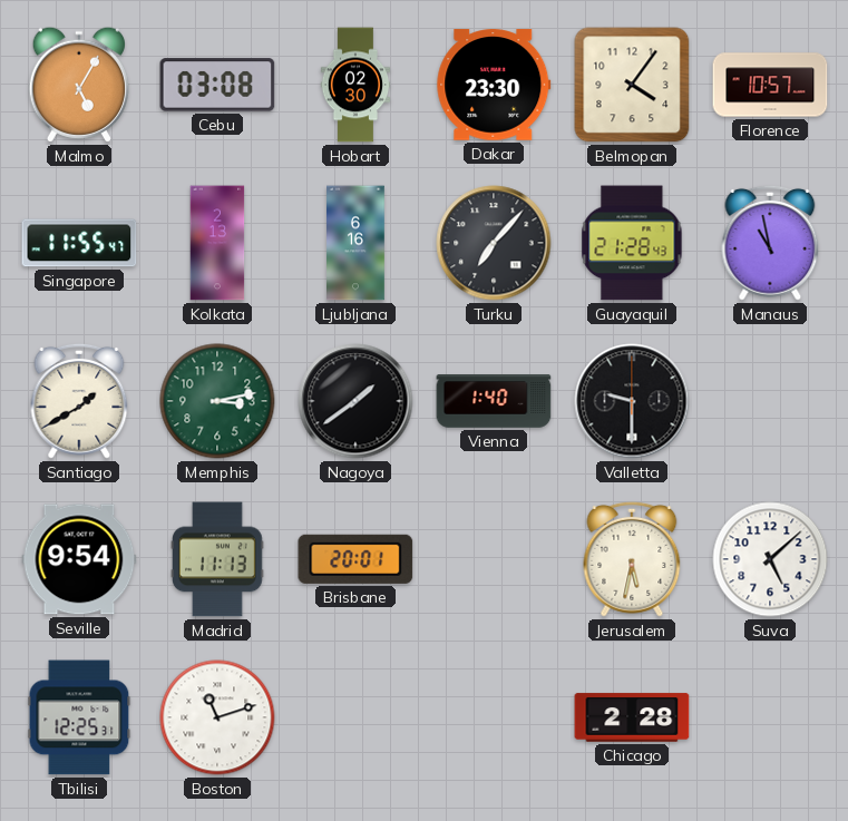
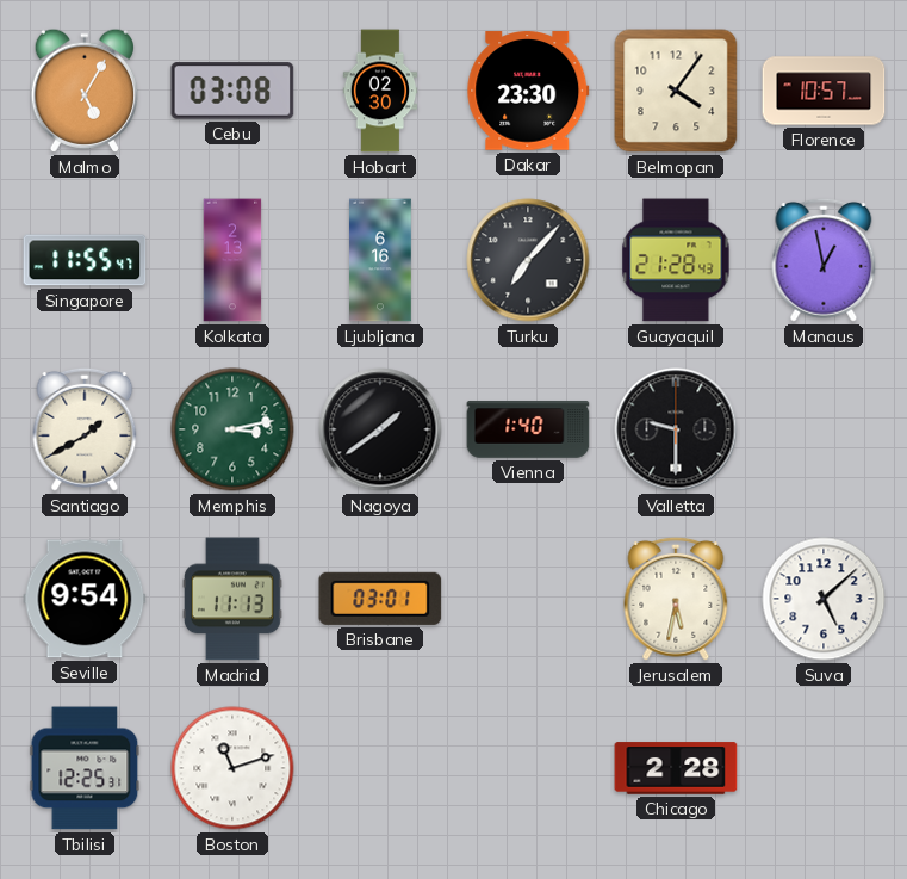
Manaus: 10:58 -> 12:58 (824, 260)
Brisbane: 20:01 -> 03:01 (380, 599)
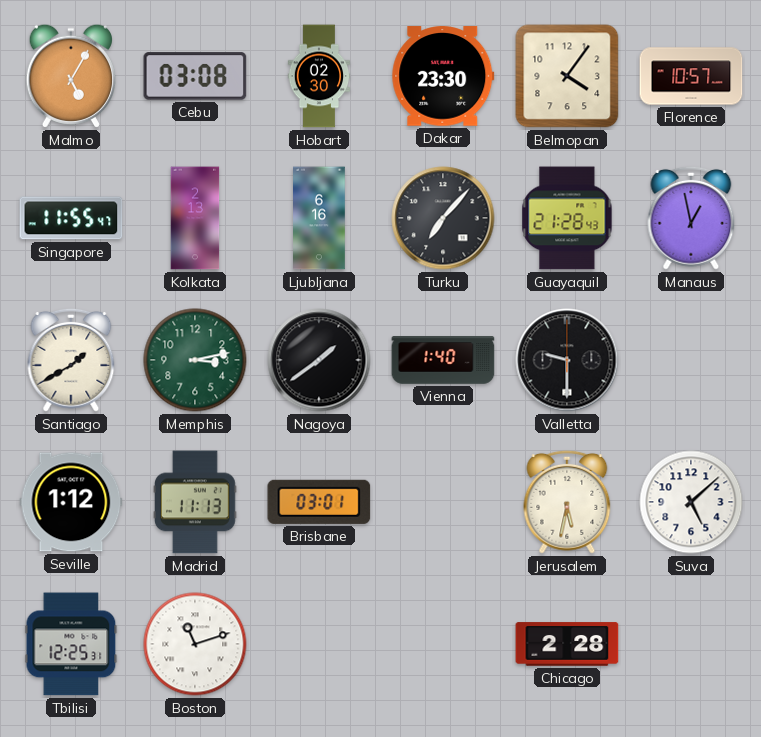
Seville: 9:54 -> 1:12 (71, 502)
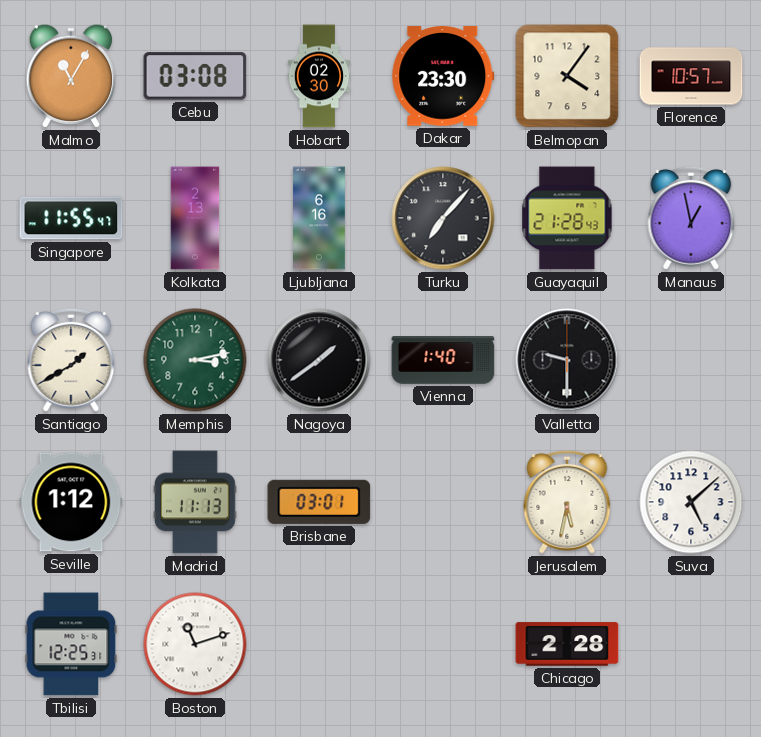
Malmo: 5:05 -> 11:05 (70, 76)
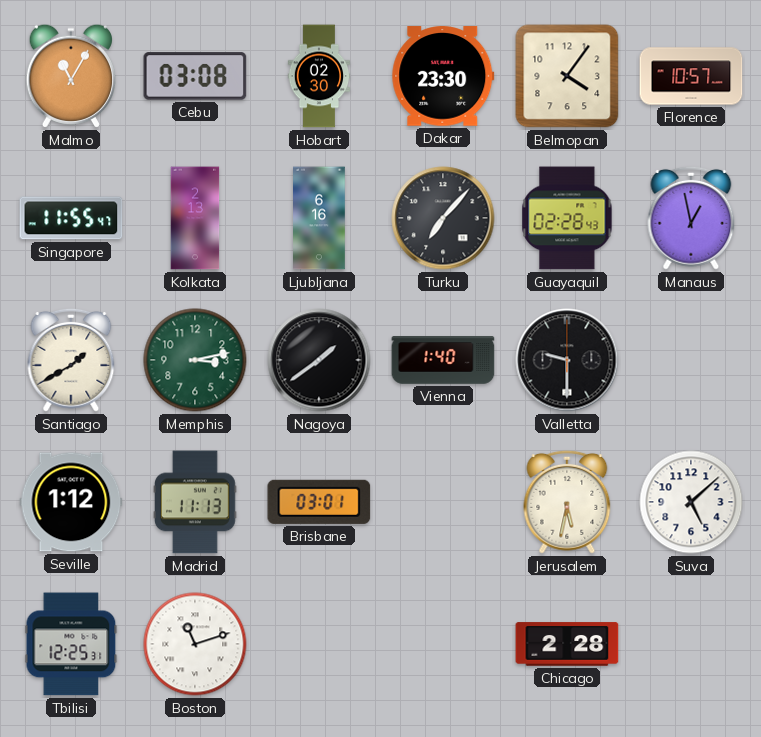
Guayaquil: 21:28 -> 02:28 (567, 218)
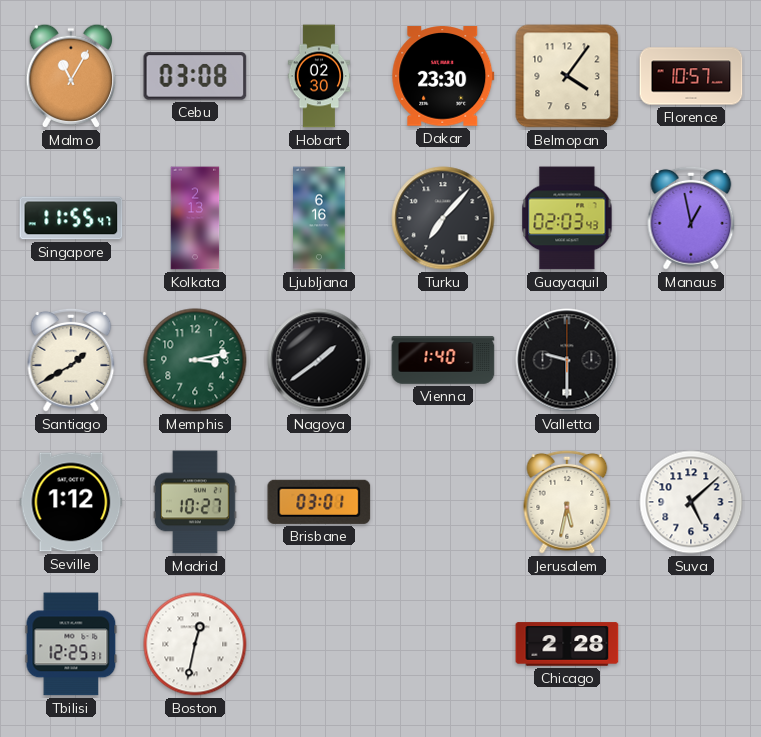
Guayaquil: 02:28 -> 02:03 (567, 218)
Madrid: 11:13 -> 10:27 (196, 502)
Boston: 11:12 -> 12:32 (195, 644)
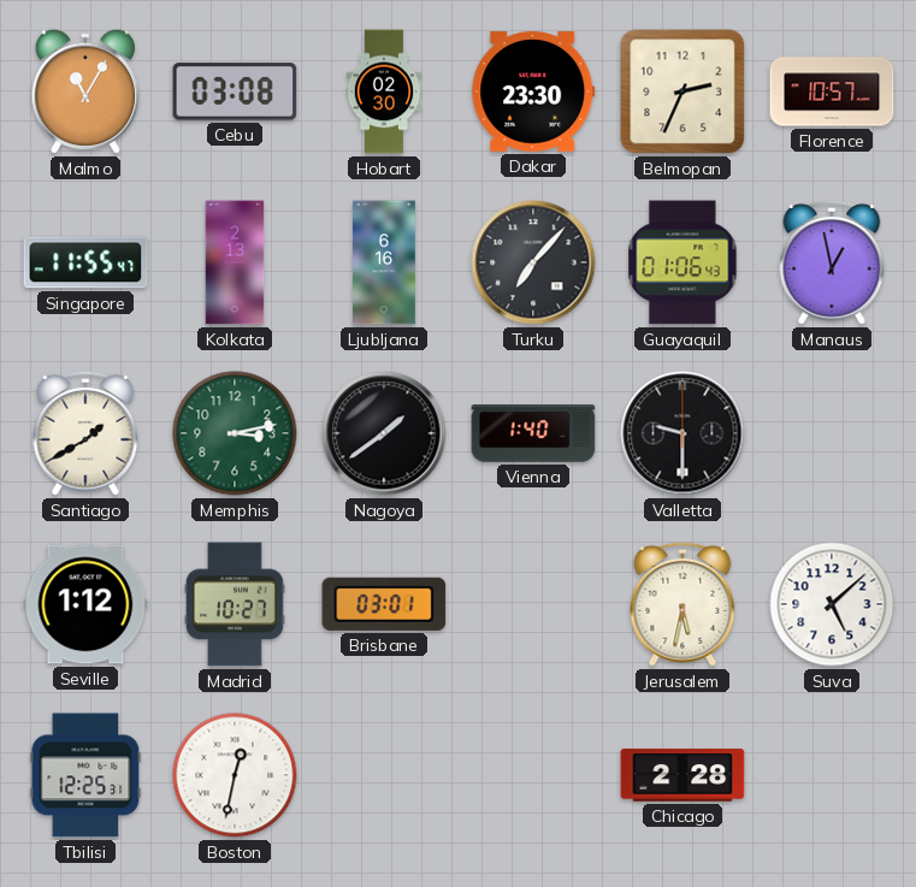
Belmopan: 4:06 -> 2:34 (682, 91)
Guayaquil: 02:03 -> 01:06 (682, 262)
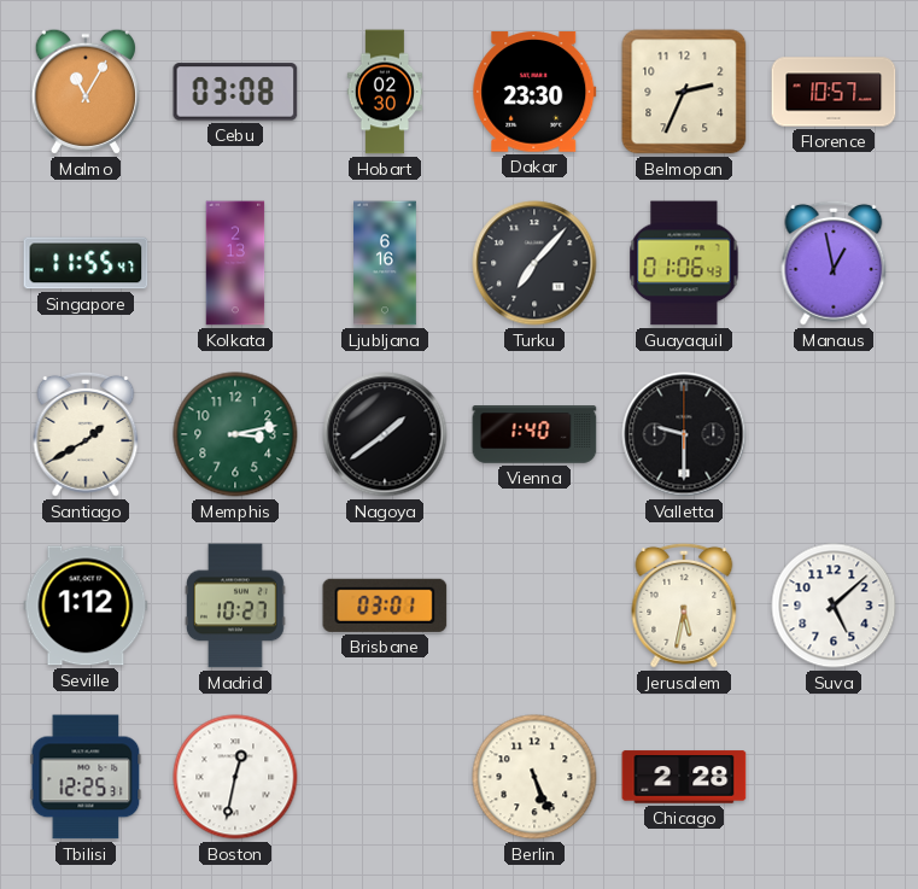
Berlin: none -> 5:26 (534, 777)
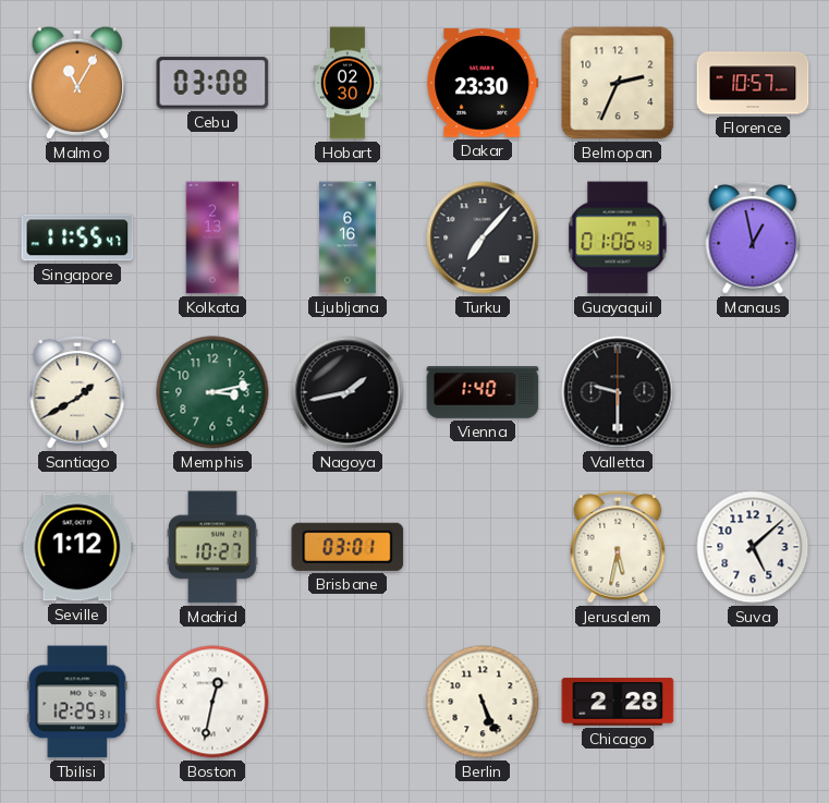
Nagoya: 1:39 -> 1:43 (348, 392)
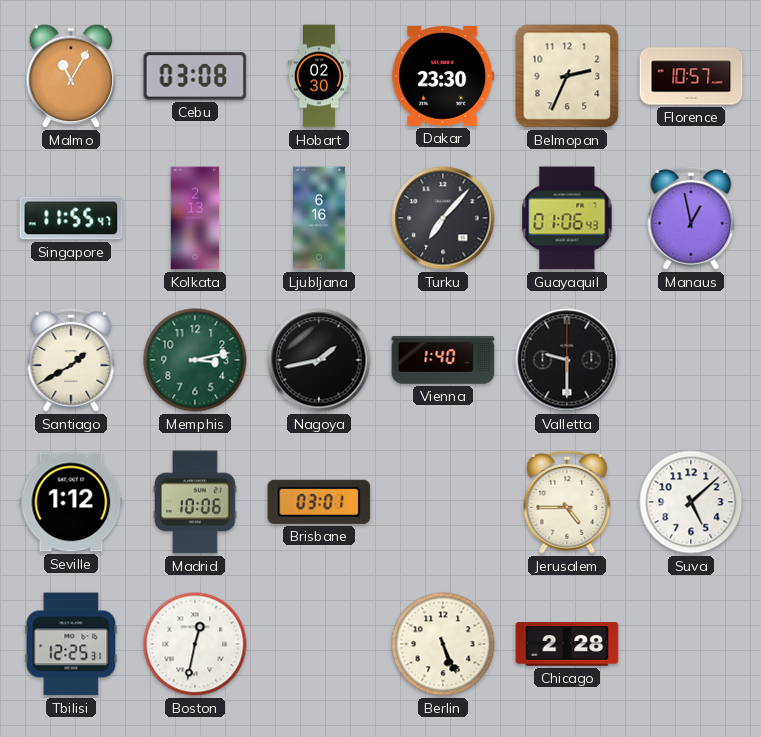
Madrid: 10:27 -> 10:06 (196, 502)
Jerusalem: 5:32 -> 4:45 (567, 502)
